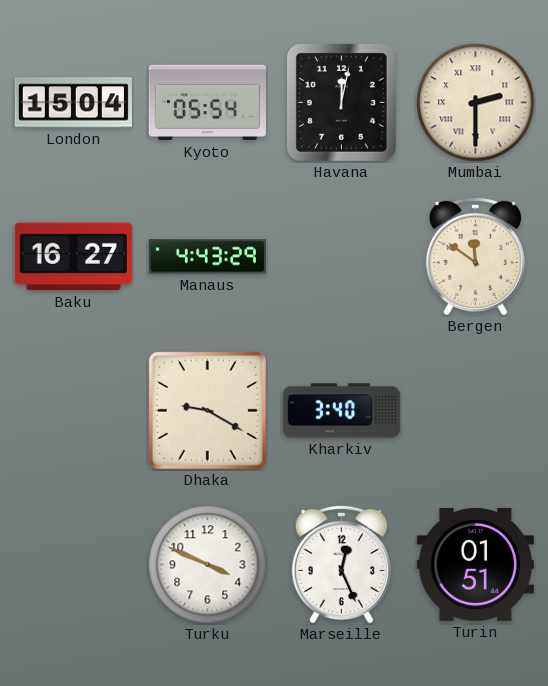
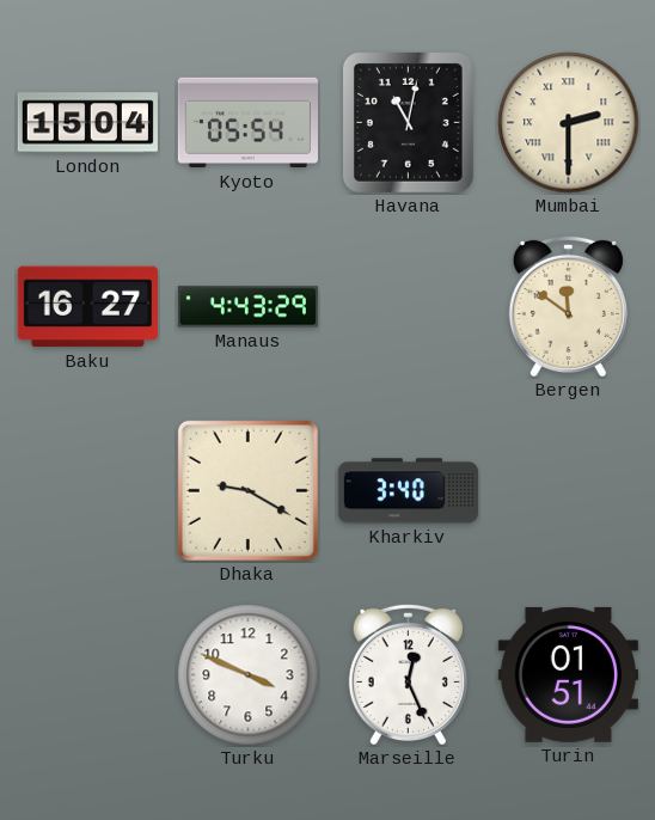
Havana: 12:02 -> 11:02 (408, 122)
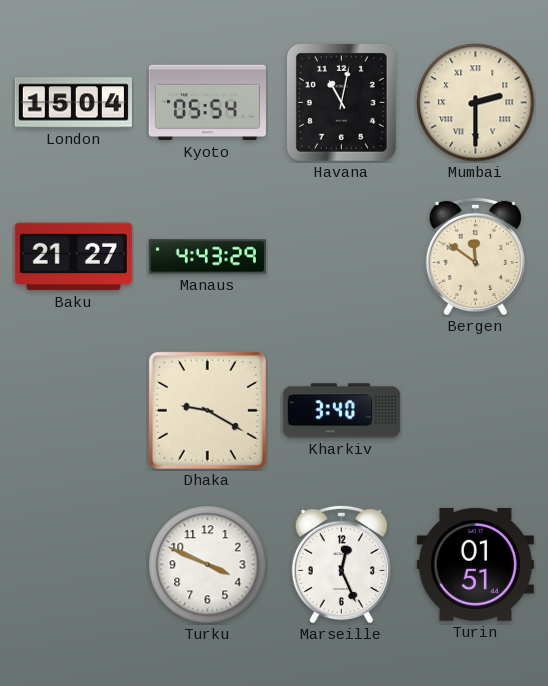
Baku: 16:27 -> 21:27 (73, 257)
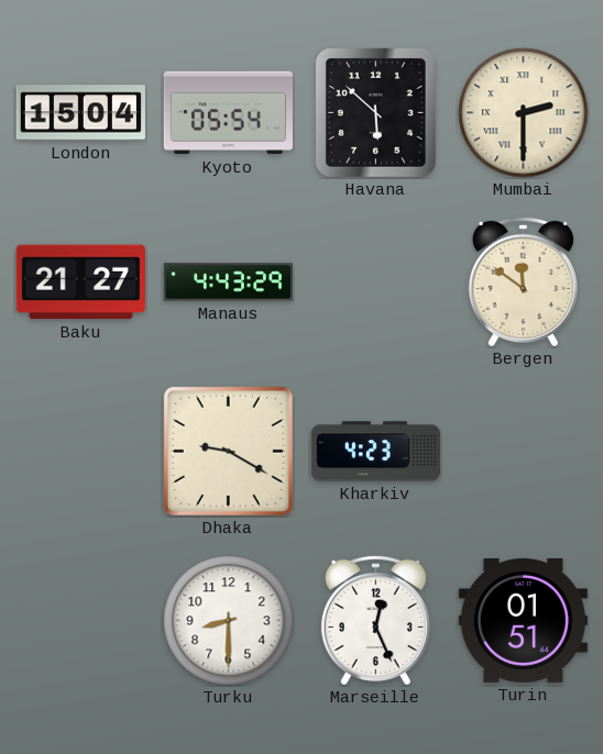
Havana: 11:02 -> 5:52 (375, 112)
Kharkiv: 3:40 -> 4:23 (375, 452)
Turku: 3:49 -> 8:30 (229, 621)
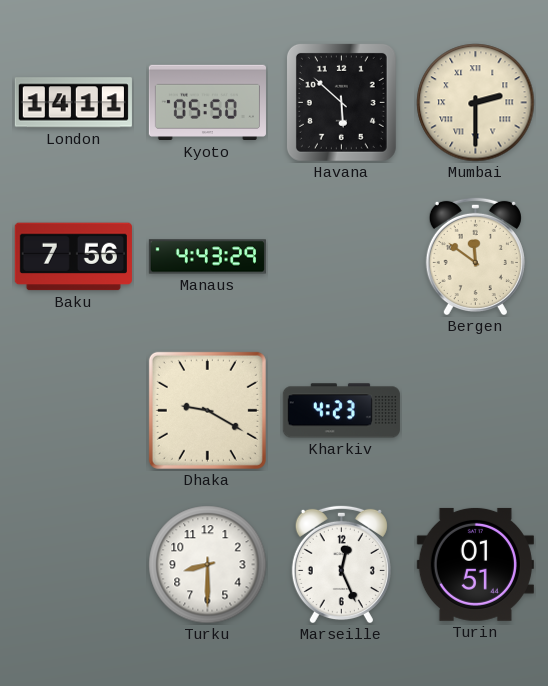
London: 15:04 -> 14:11 (73, 103)
Kyoto: 05:54 -> 05:50 (207, 103)
Baku: 21:27 -> 7:56 (73, 257)
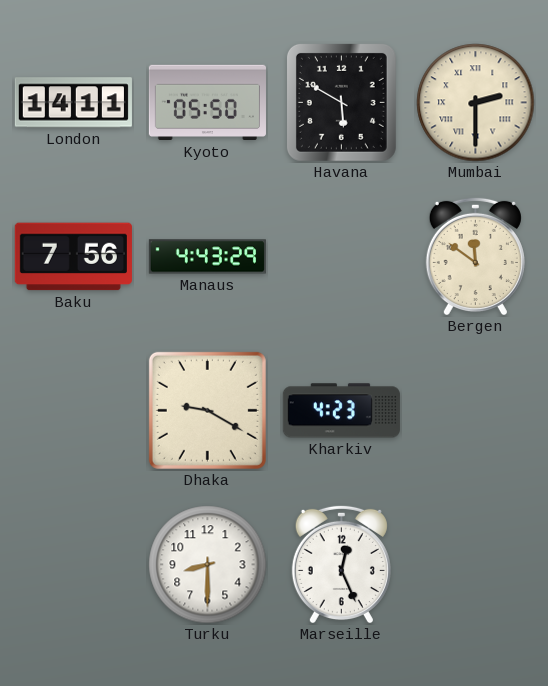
Havana: 5:52 -> 5:50 (341, 102)
Turin: 01:51 -> none (475, 564)
